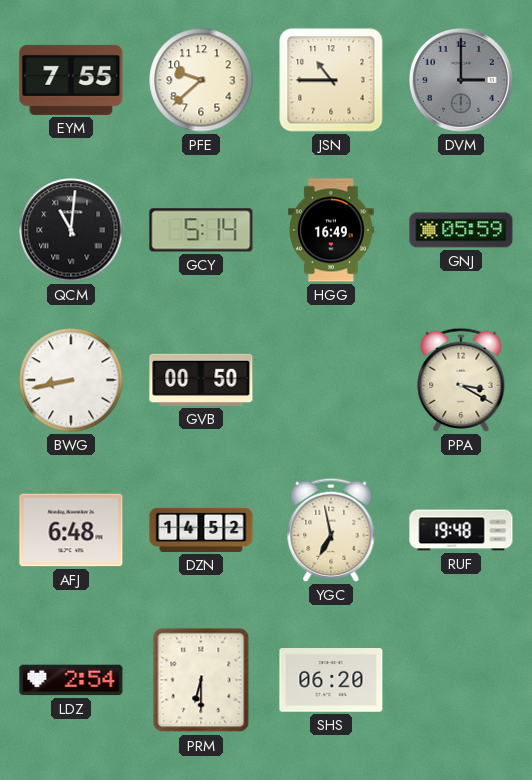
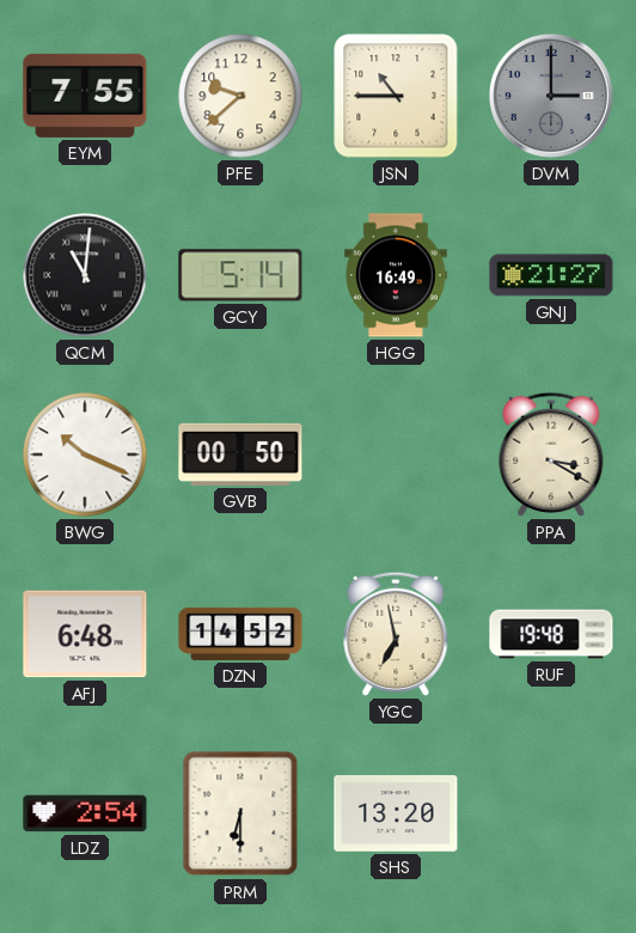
GNJ: 05:59 -> 21:27 (551, 275)
BWG: 8:43 -> 10:19 (85, 455)
SHS: 06:20 -> 13:20 (396, 815)
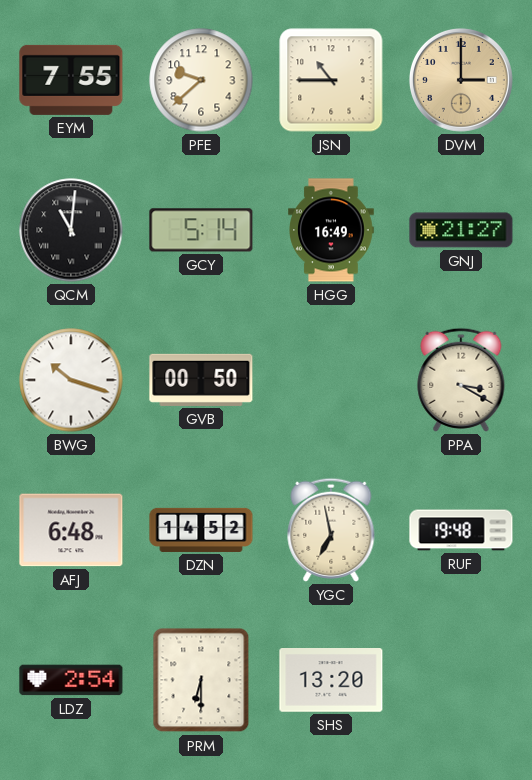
DVM dial: grey -> champagne (461, 80)
BWG: 10:19 -> 10:18 (71, 380)
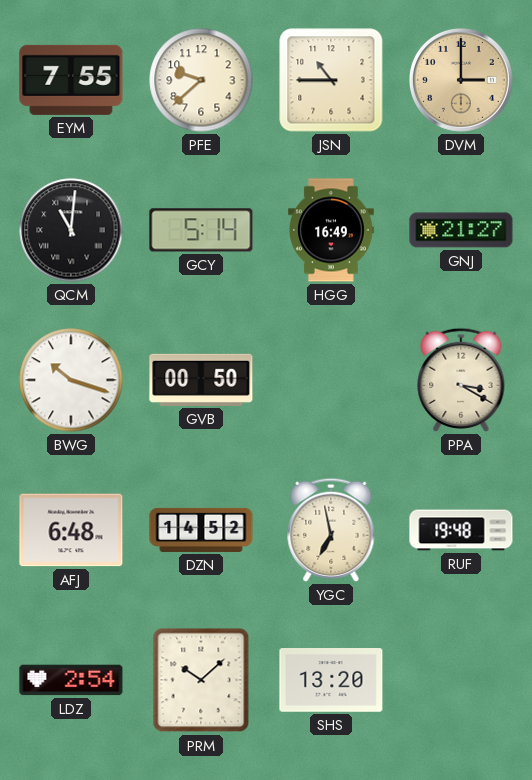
PRM: 6:30 -> 10:08 (201, 680)
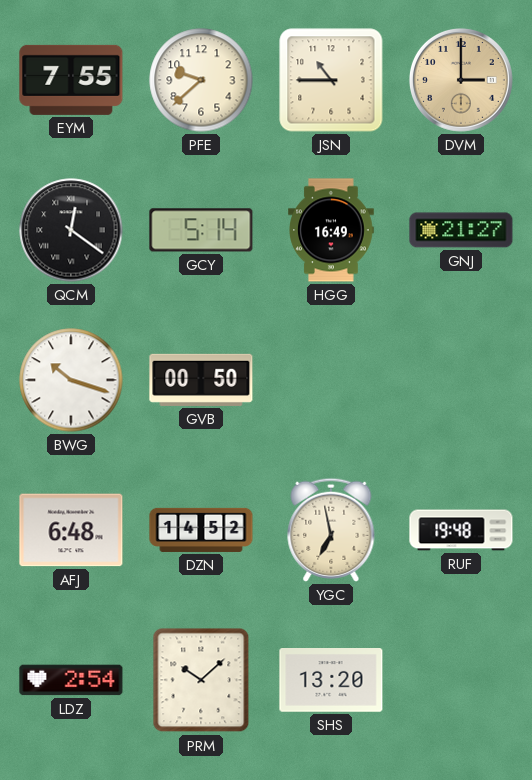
QCM: 11:01 -> 12:21 (71, 230)
PPA: 3:20 -> none (461, 380)
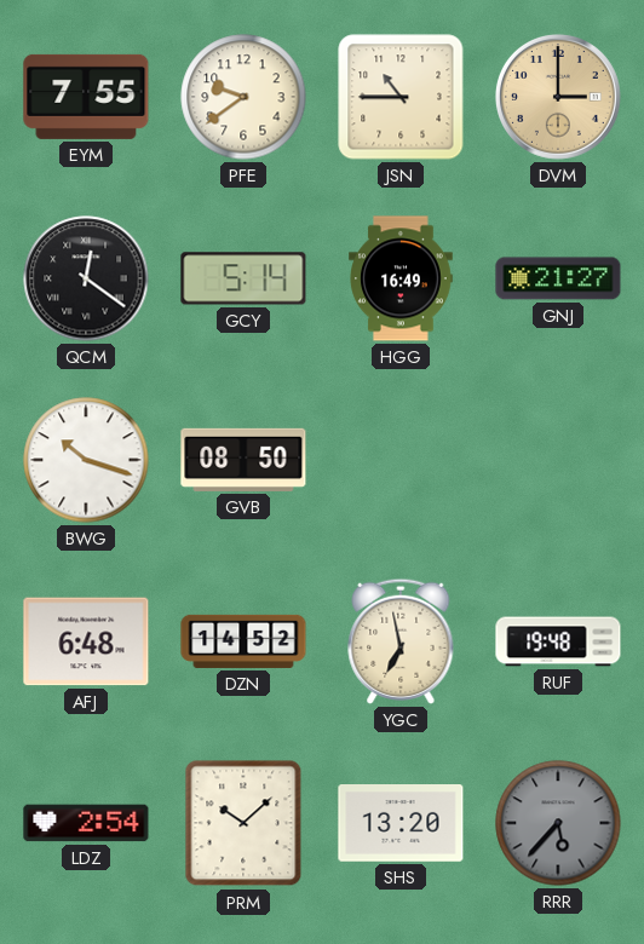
PFE: 9:38 -> 9:39 (243, 97)
GVB: 00:50 -> 08:50 (243, 460)
RRR: none -> 5:37 (558, 823)
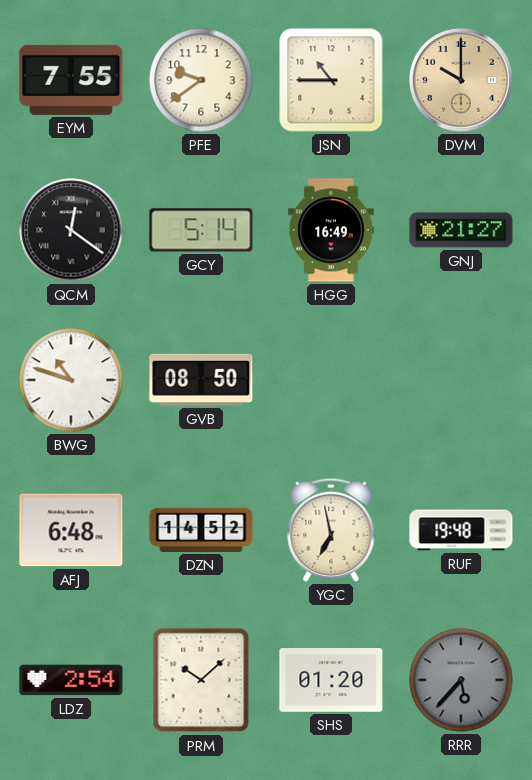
DVM: 3:00 -> 10:00 (461, 80)
BWG: 10:18 -> 10:48 (71, 380)
SHS: 13:20 -> 01:20 (331, 681)
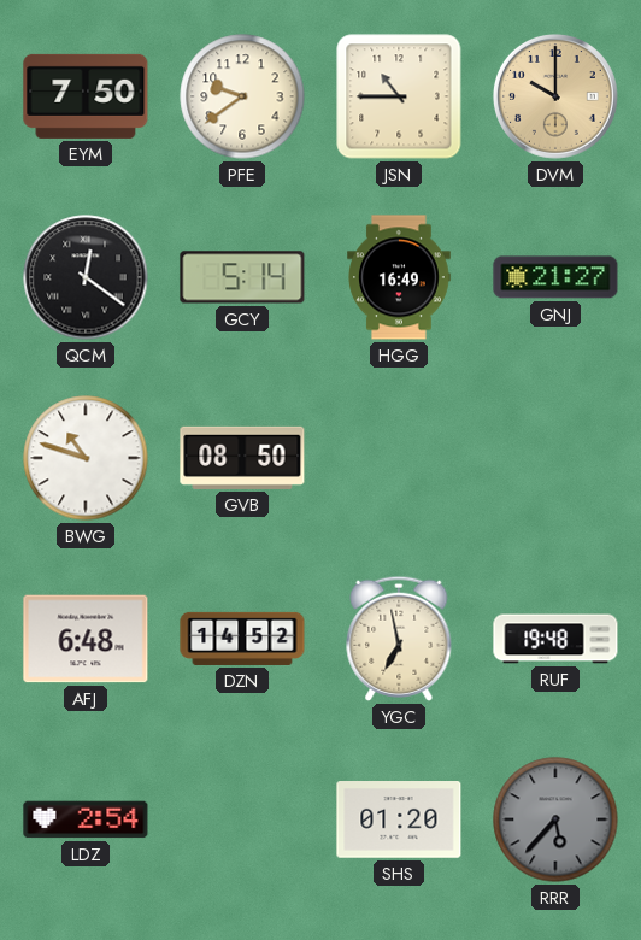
EYM: 7:55 -> 7:50 (86, 96)
PRM: 10:08 -> none (201, 680)
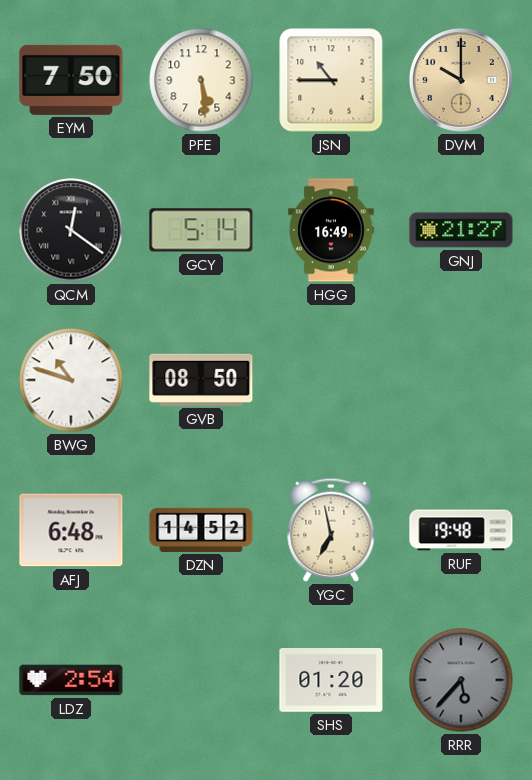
PFE: 9:39 -> 5:29 (201, 80)
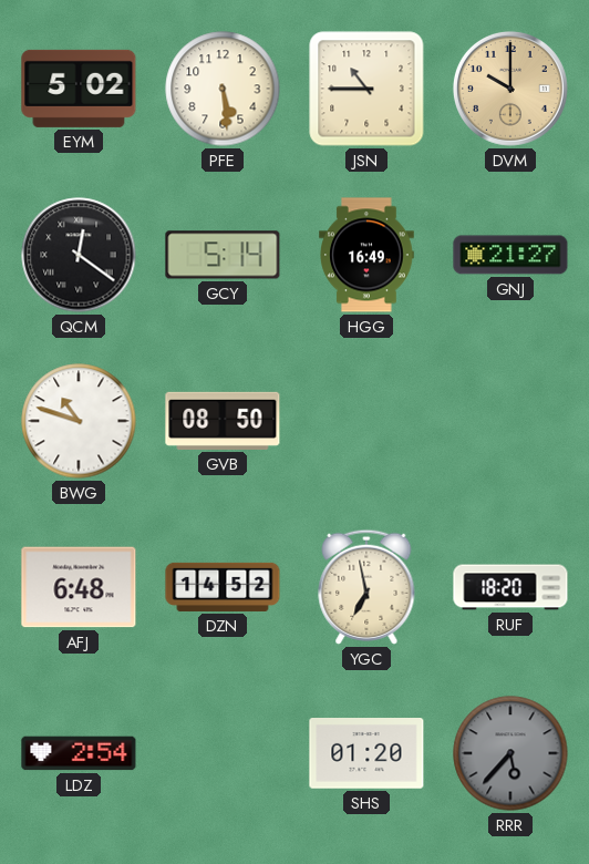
EYM: 7:50 -> 5:02 (79, 89)
RUF: 19:48 -> 18:20 (510, 587)
